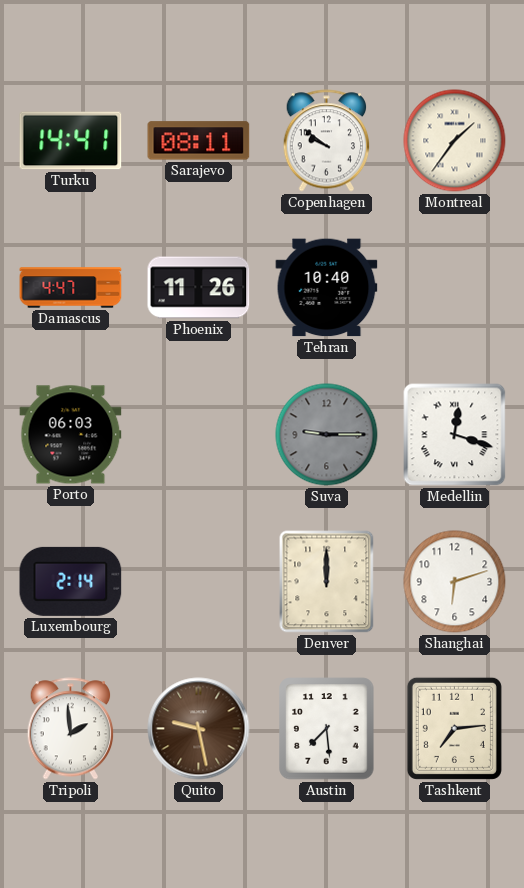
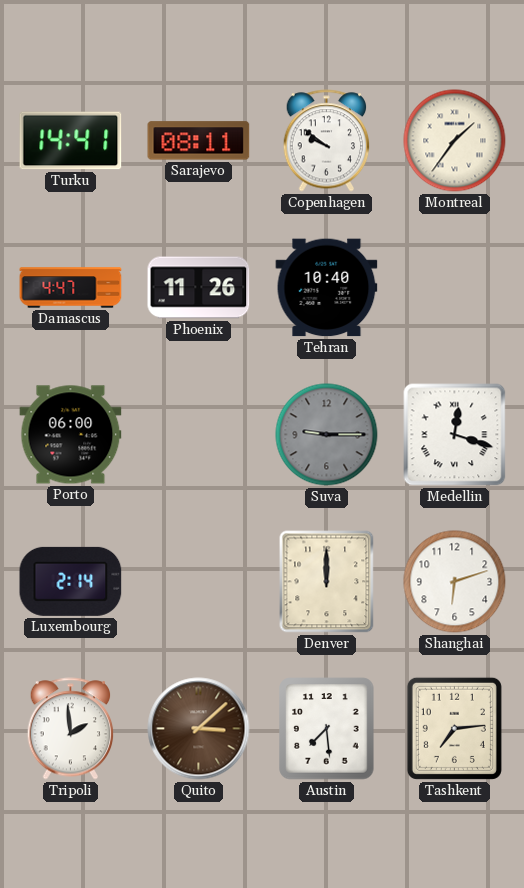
Porto: 06:03 -> 06:00 (71, 435)
Quito: 9:28 -> 3:08 (199, 729)
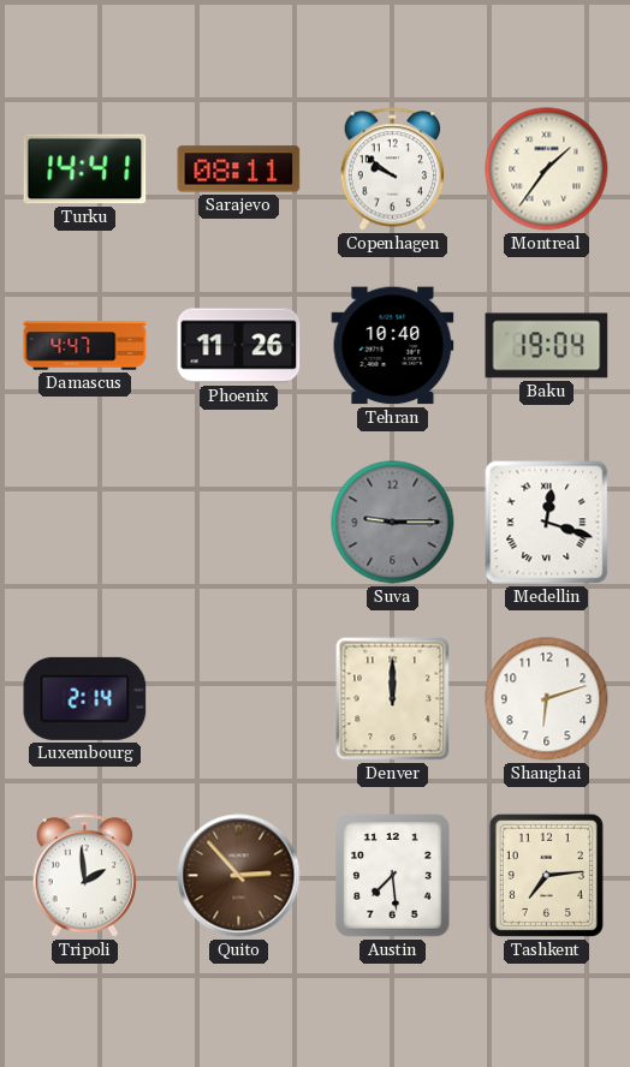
Baku: none -> 19:04 (547, 346)
Porto: 06:00 -> none (71, 435)
Quito: 3:08 -> 2:53 (239, 876)
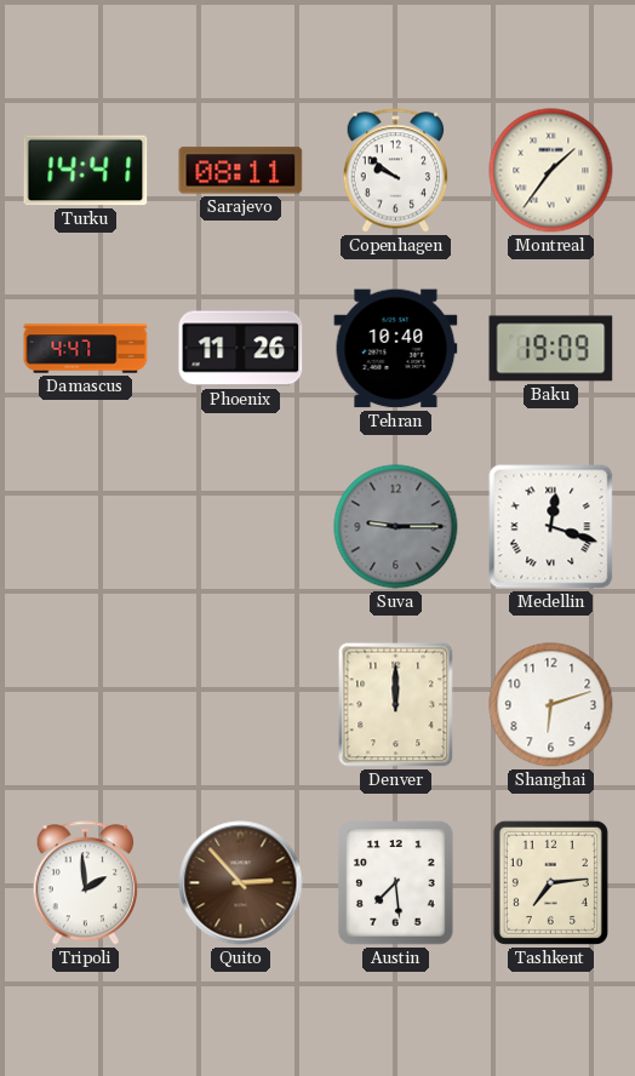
Baku: 19:04 -> 19:09 (551, 349)
Luxembourg: 2:14 -> none (85, 698)
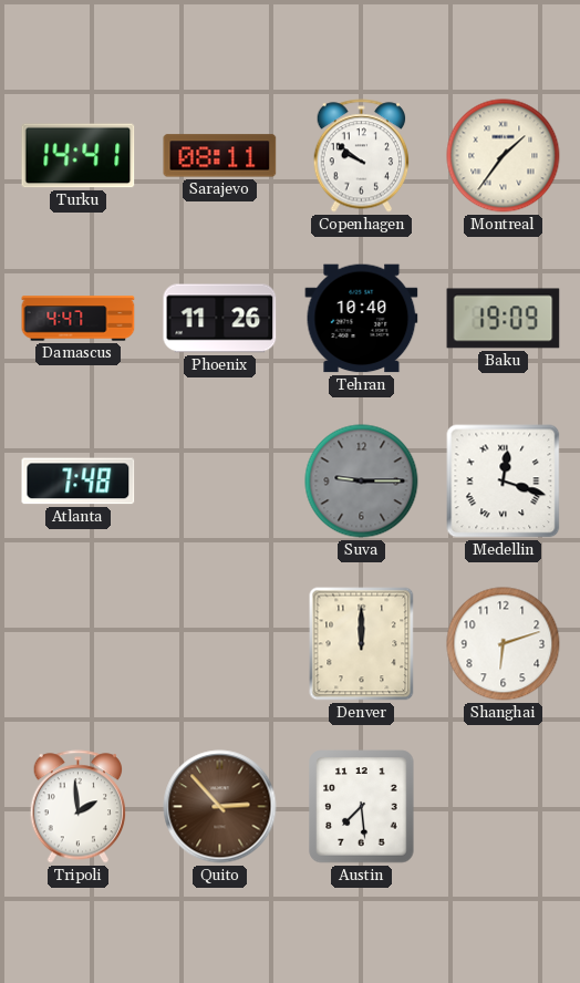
Atlanta: none -> 7:48 (79, 482)
Tashkent: 7:14 -> none (550, 882)
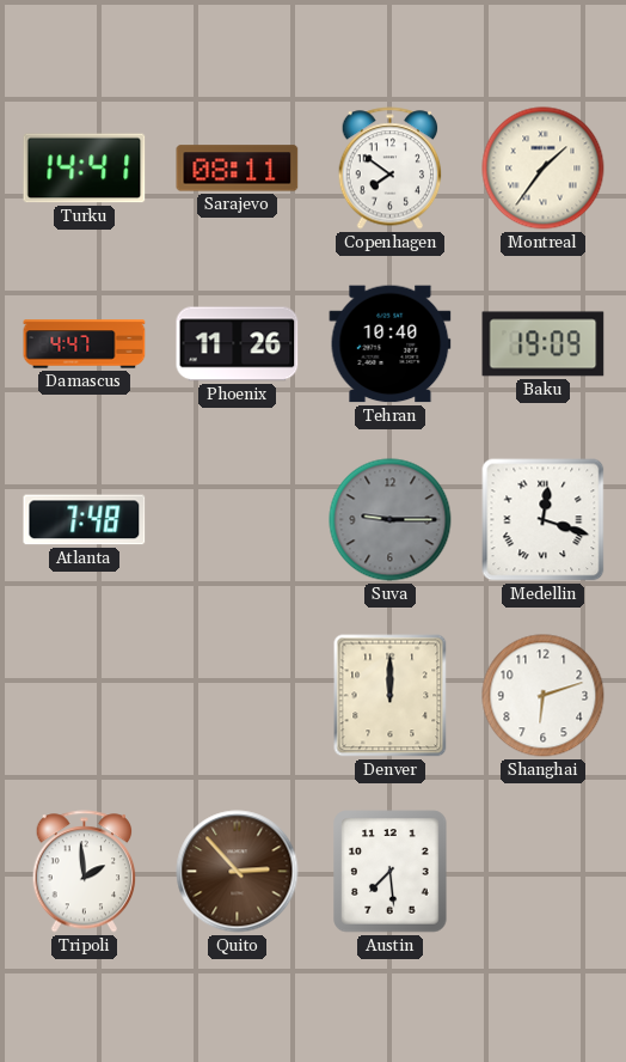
Copenhagen: 9:51 -> 7:51 (391, 169)
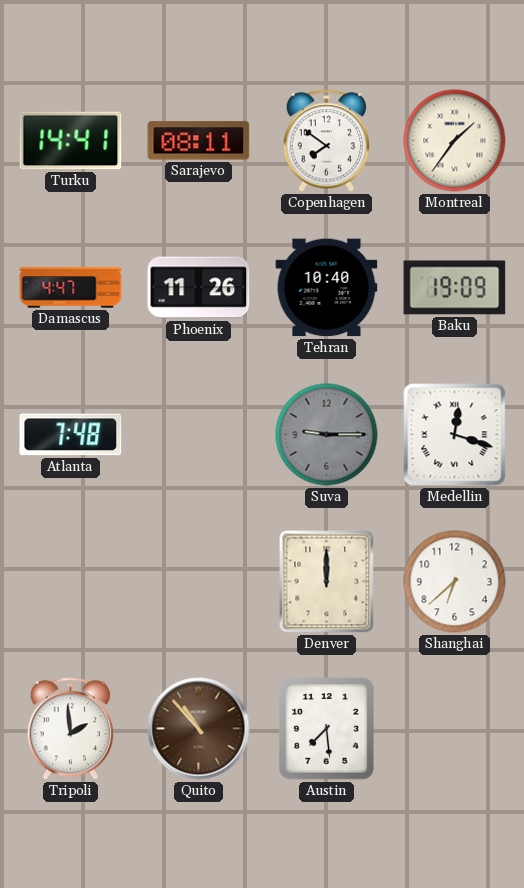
Shanghai: 6:12 -> 6:38 (455, 582)
Quito: 2:53 -> 10:53 (199, 729)
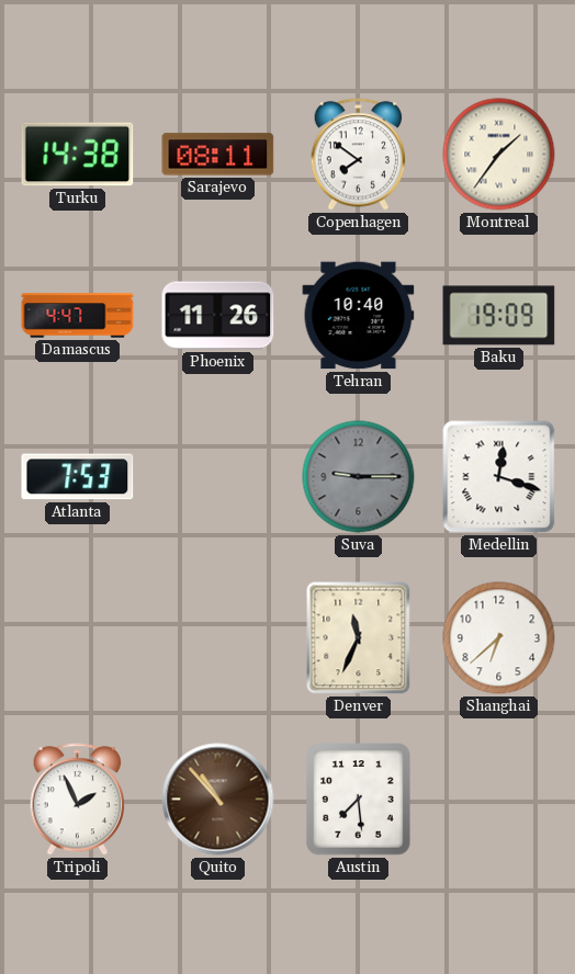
Turku: 14:41 -> 14:38 (78, 155)
Atlanta: 7:48 -> 7:53 (78, 477)
Denver: 12:00 -> 11:34 (359, 638)
Tripoli: 1:59 -> 1:56 (78, 800)
